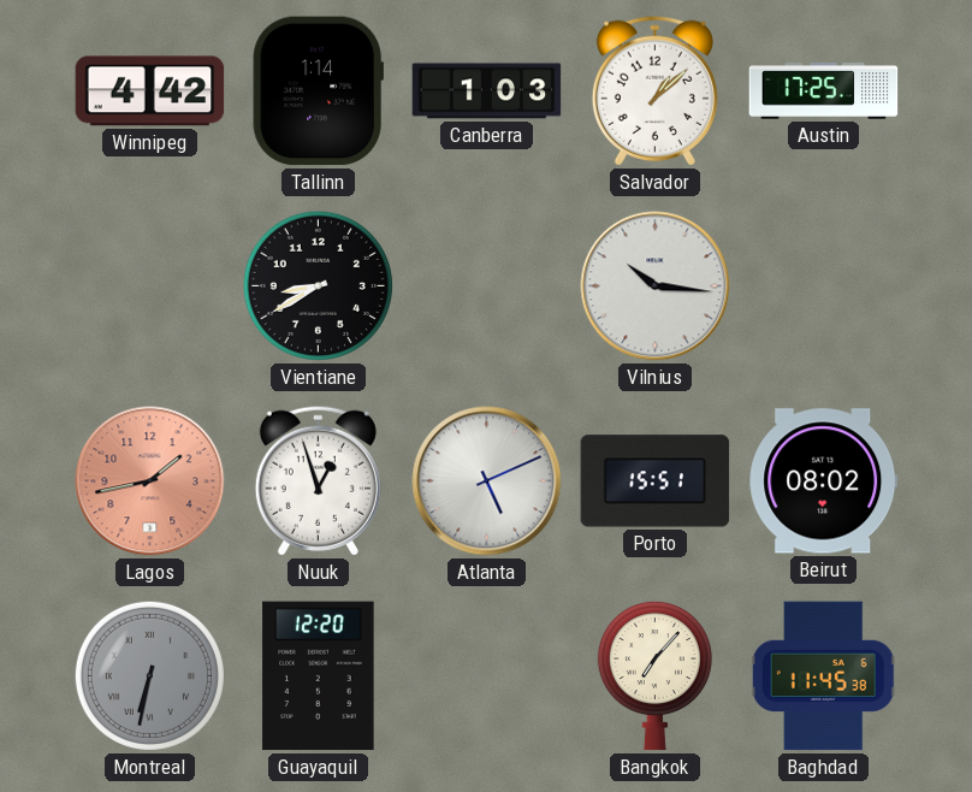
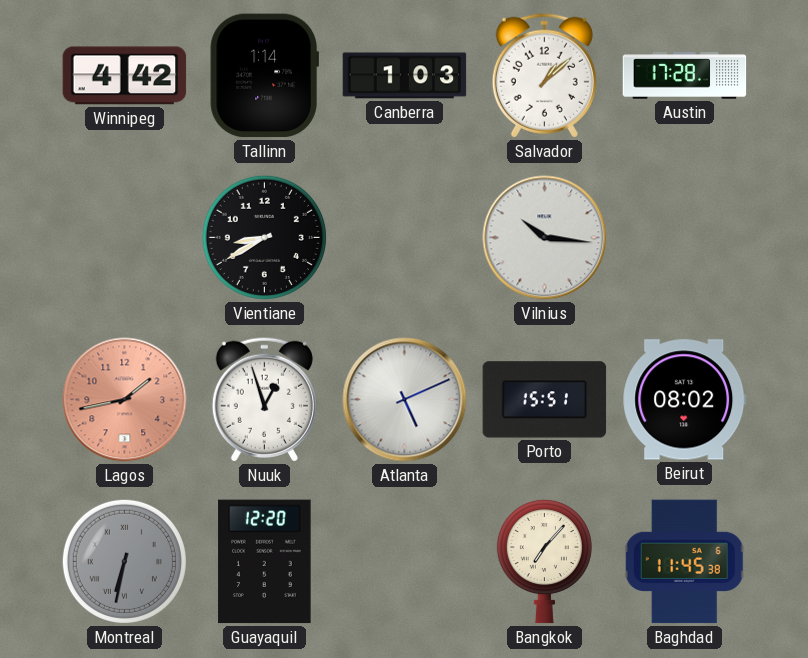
Austin: 17:25 -> 17:28 (685, 76)
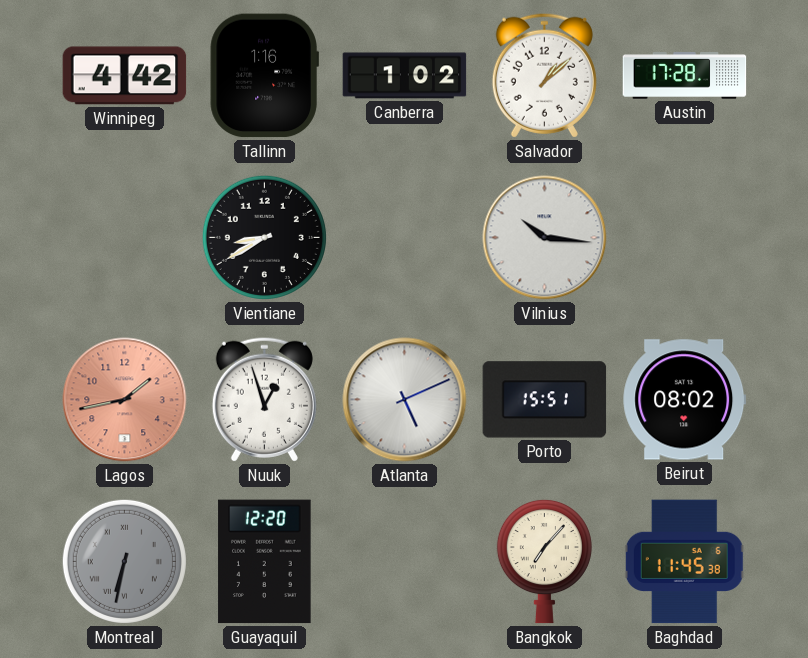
Tallinn: 1:14 -> 1:16 (264, 76)
Canberra: 1:03 -> 1:02 (405, 76)
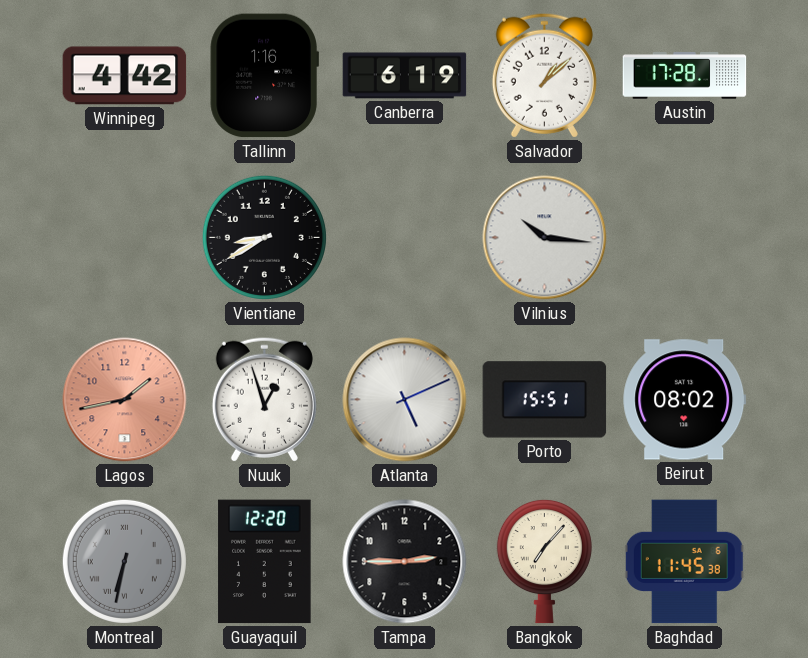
Canberra: 1:02 -> 6:19 (405, 76)
Tampa: none -> 2:45 (405, 562)
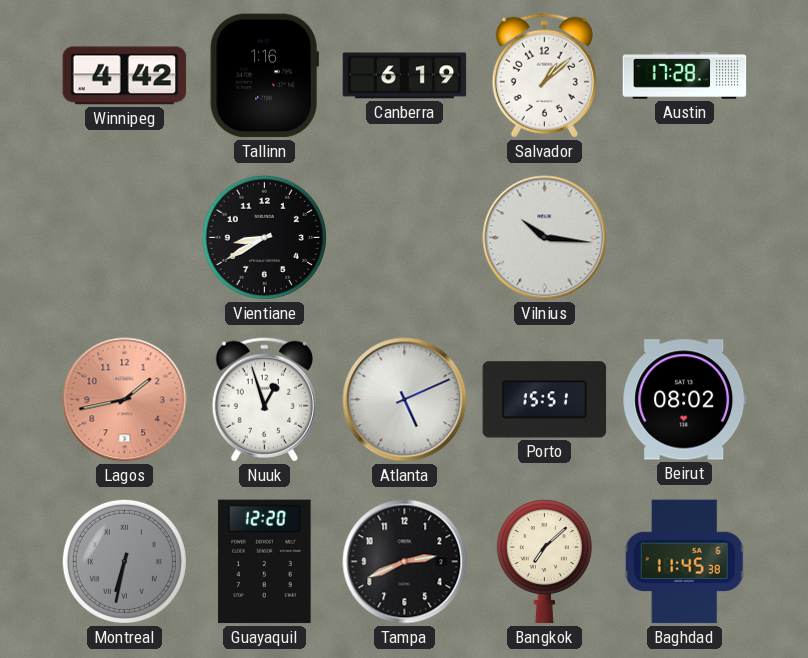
Tampa: 2:45 -> 2:41 (405, 562)
Bangkok: 7:07 -> 7:08 (544, 561)
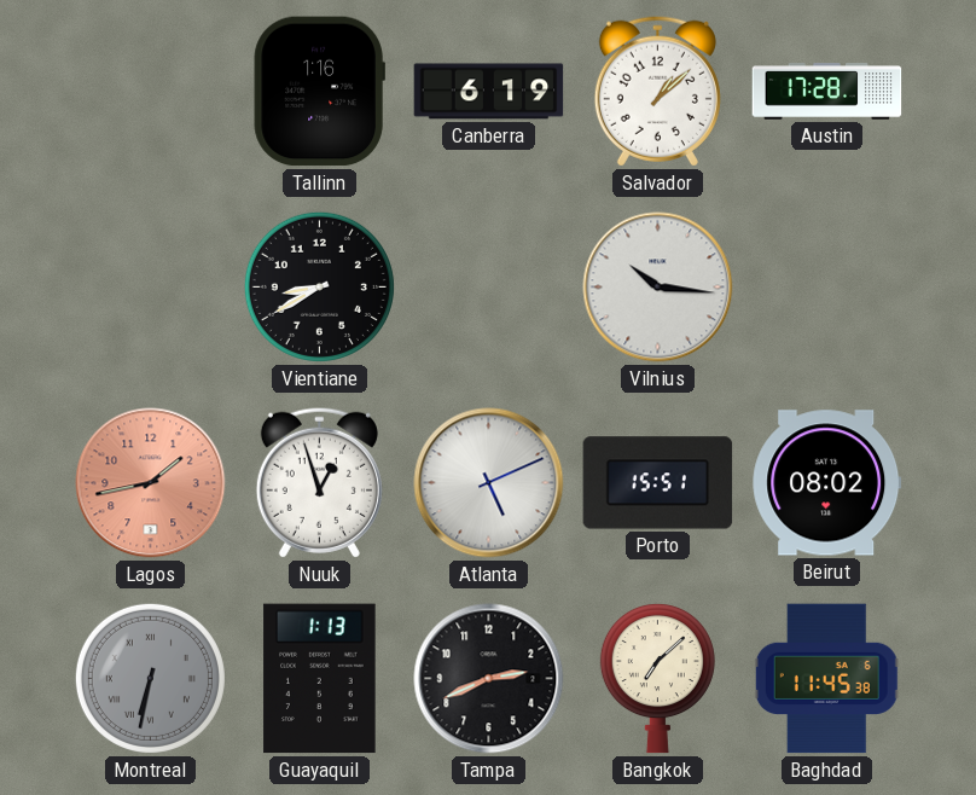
Winnipeg: 4:42 -> none (125, 76)
Guayaquil: 12:20 -> 1:13 (320, 679)
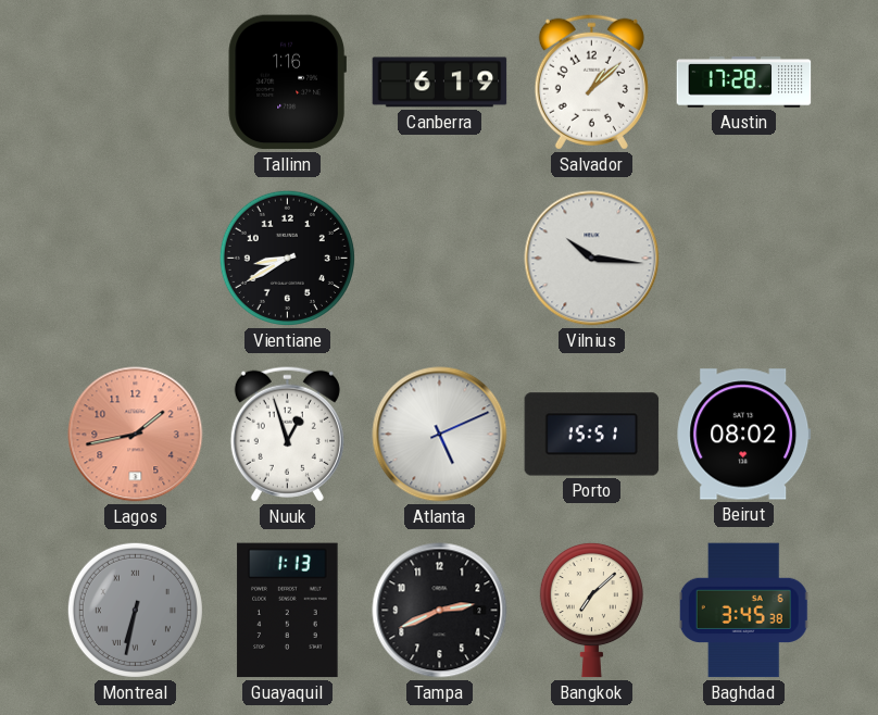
Baghdad: 11:45 -> 3:45 (743, 611)
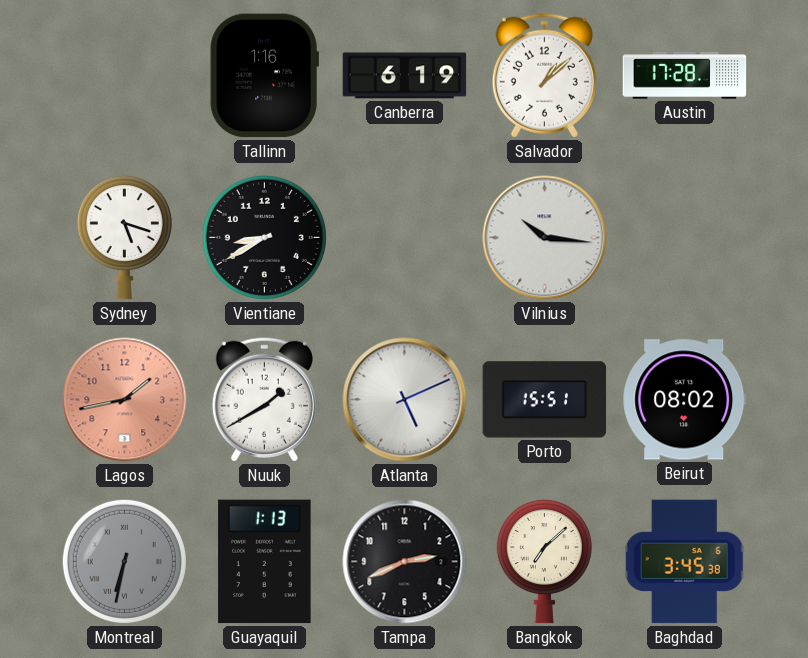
Sydney: none -> 5:18 (124, 237)
Nuuk: 12:57 -> 1:40 (264, 399)
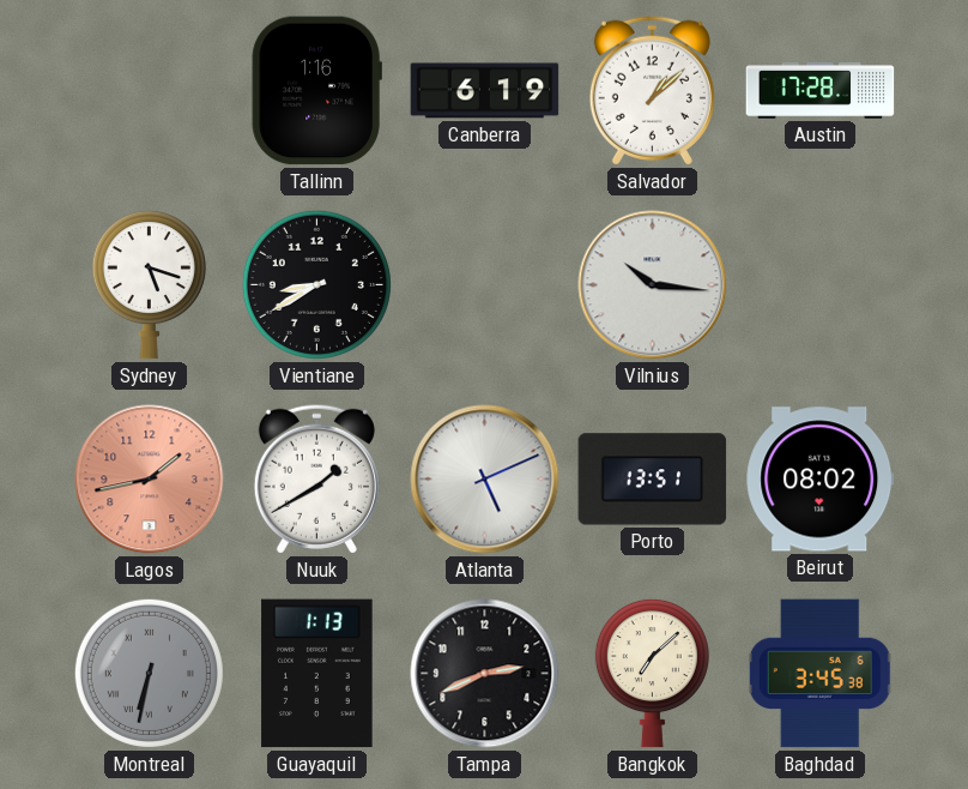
Porto: 15:51 -> 13:51 (653, 480)
